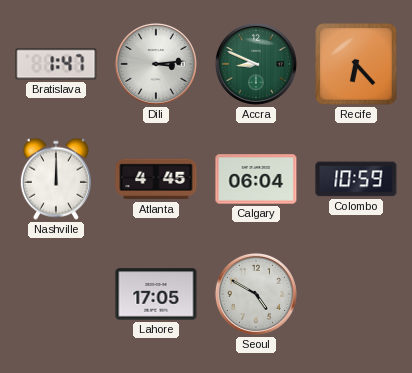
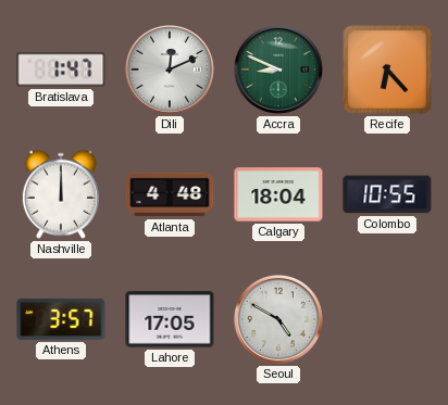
Dili: 3:14 -> 12:11 (170, 69)
Atlanta: 4:45 -> 4:48 (170, 194)
Calgary: 06:04 -> 18:04 (278, 194)
Colombo: 10:59 -> 10:55 (387, 194)
Athens: none -> 3:57 (61, 319)
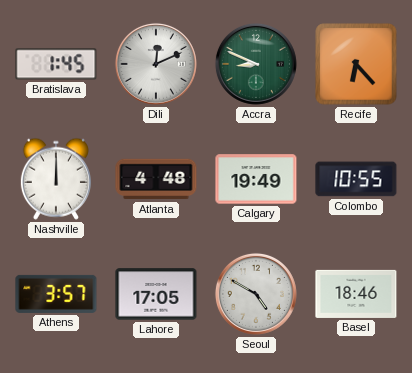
Bratislava: 1:47 -> 1:45 (56, 64)
Calgary: 18:04 -> 19:49 (256, 179)
Basel: none -> 18:46 (356, 294)
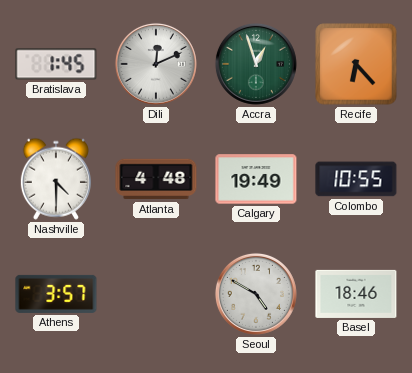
Accra: 8:49 -> 12:57 (256, 64)
Nashville: 12:00 -> 4:30 (56, 179)
Lahore: 17:05 -> none (156, 294)
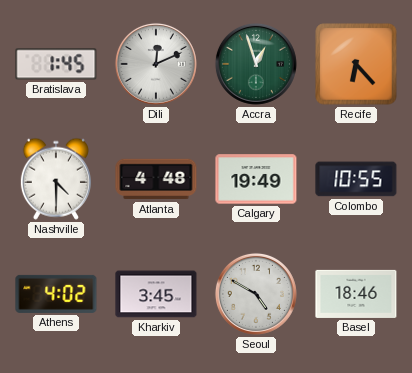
Athens: 3:57 -> 4:02 (56, 294)
Kharkiv: none -> 3:45 (156, 294)
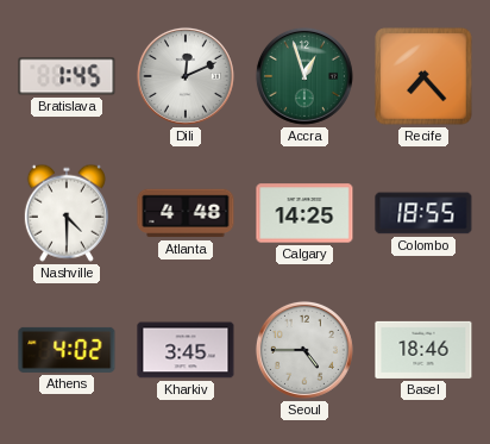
Recife: 6:23 -> 7:23 (423, 76)
Calgary: 19:49 -> 14:25 (304, 213)
Colombo: 10:55 -> 18:55 (423, 213)
Seoul: 4:50 -> 4:45 (304, 350)
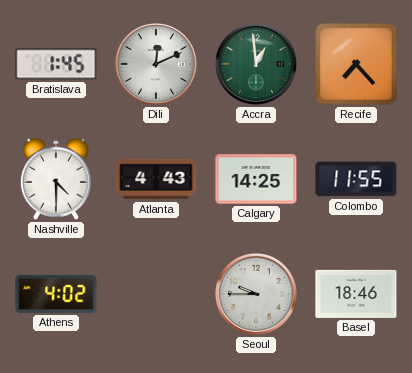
Accra: 12:57 -> 12:59 (256, 64)
Atlanta: 4:48 -> 4:43 (156, 179)
Colombo: 18:55 -> 11:55 (356, 179)
Kharkiv: 3:45 -> none (186, 350)
Seoul: 4:45 -> 9:45 (256, 294)
